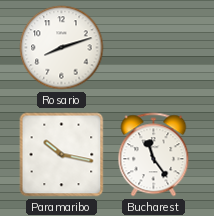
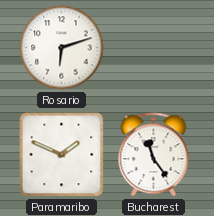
Rosario: 8:12 -> 6:12 (62, 48)
Paramaribo: 10:17 -> 1:49 (62, 155)
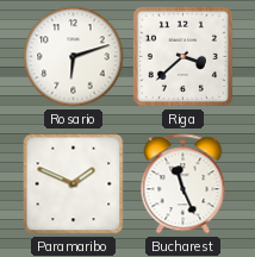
Riga: none -> 3:38 (182, 56)
Bucharest: 11:24 -> 11:26 (184, 184)
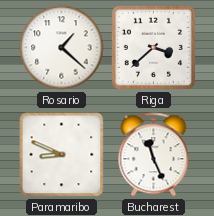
Rosario: 6:12 -> 1:22 (62, 48)
Paramaribo: 1:49 -> 8:49 (62, 155)
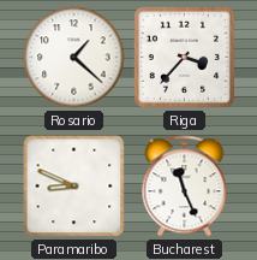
Riga: 3:38 -> 3:37 (184, 57)
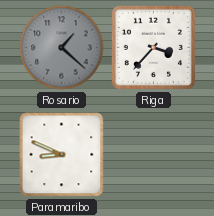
Rosario dial: white -> grey (62, 48)
Bucharest: 11:26 -> none (185, 187)
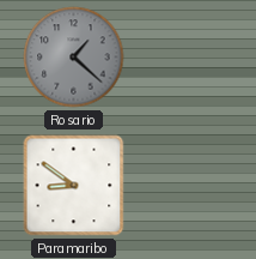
Riga: 3:37 -> none (153, 47)
Paramaribo: 8:49 -> 8:51 (74, 186)
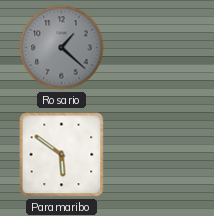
Paramaribo: 8:51 -> 5:51 (62, 155)
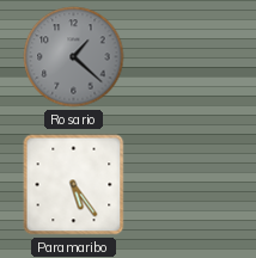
Paramaribo: 5:51 -> 5:24 (74, 185)
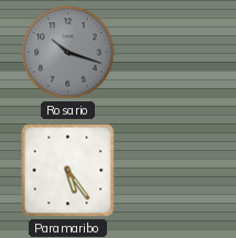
Rosario: 1:22 -> 10:18 (68, 53)
